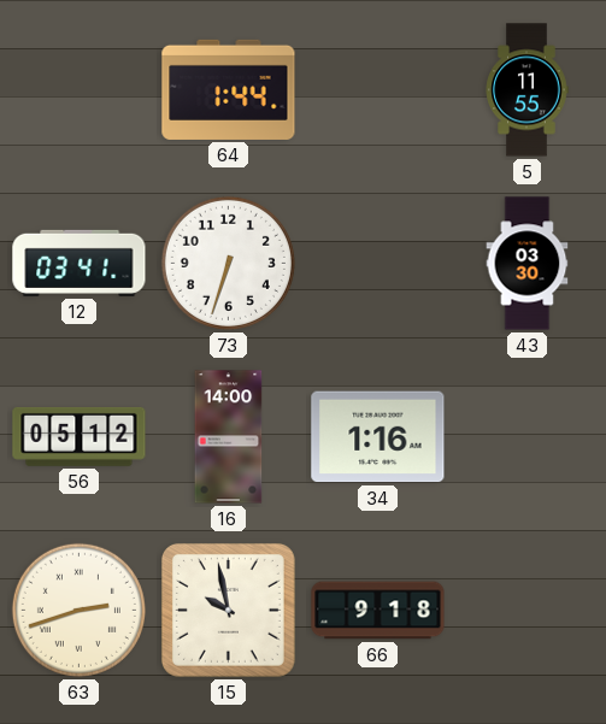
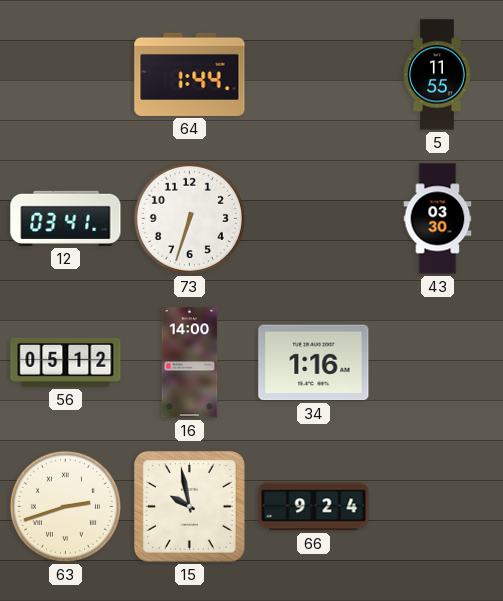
66: 9:18 -> 9:24 (314, 507)
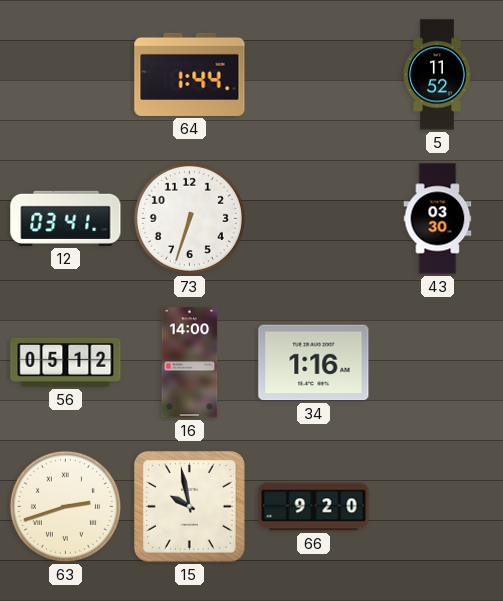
5: 11:55 -> 11:52 (437, 75)
66: 9:24 -> 9:20 (314, 507)
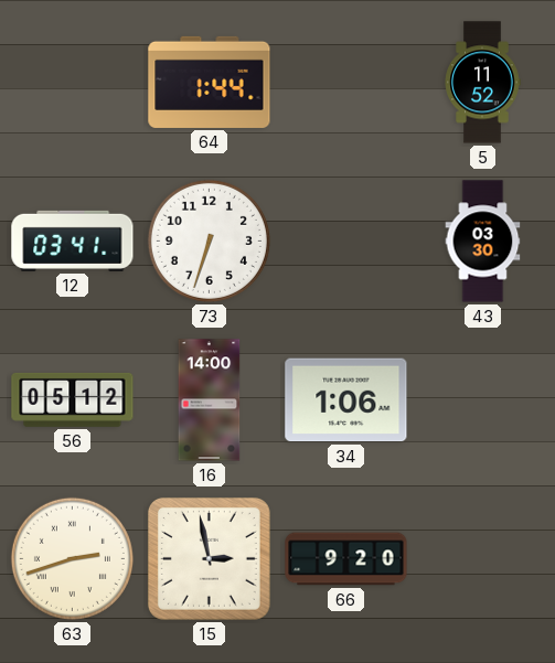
34: 1:16 -> 1:06 (346, 400)
15: 9:58 -> 2:58 (209, 558)
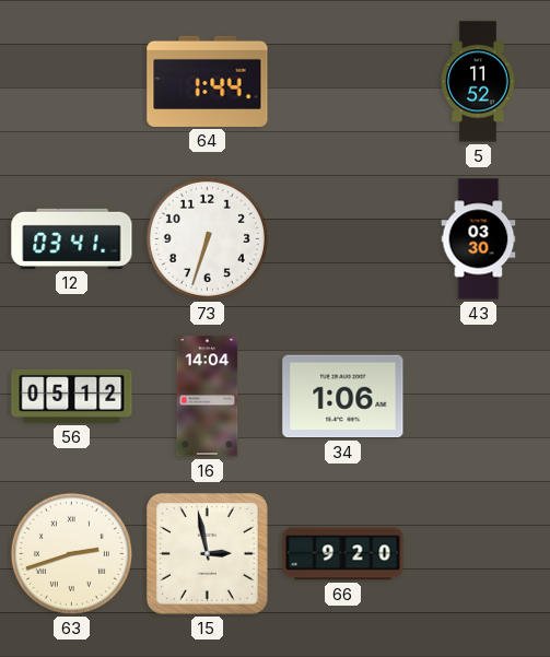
16: 14:00 -> 14:04 (208, 397)
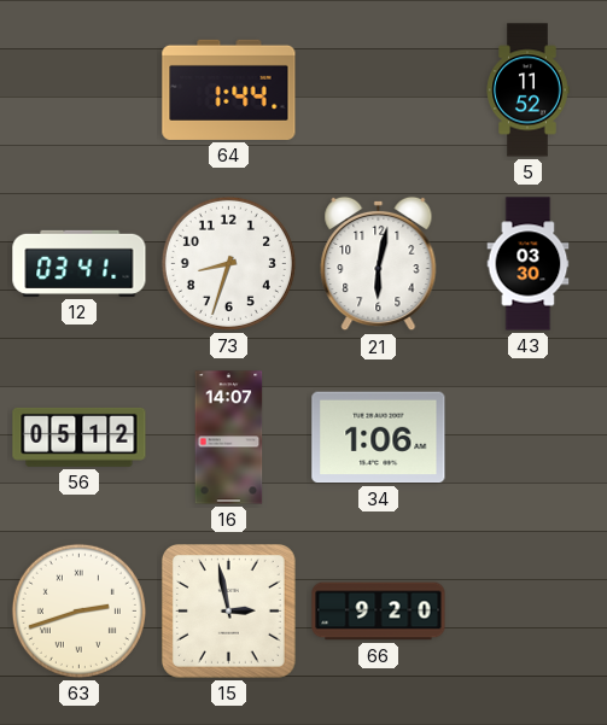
73: 6:33 -> 8:33 (228, 263)
21: none -> 6:02 (379, 264)
16: 14:04 -> 14:07 (229, 438)
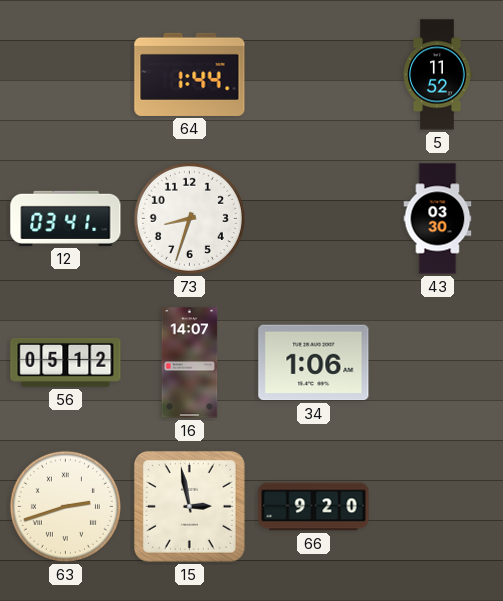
21: 6:02 -> none (379, 264)
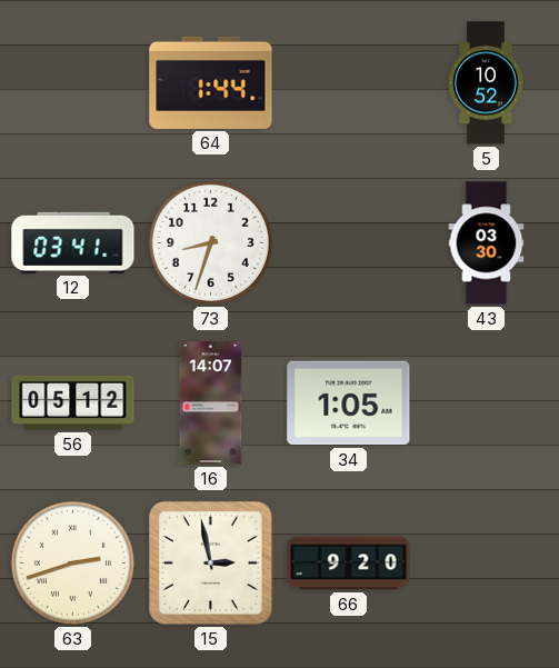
5: 11:52 -> 10:52 (486, 83)
34: 1:06 -> 1:05 (349, 403)
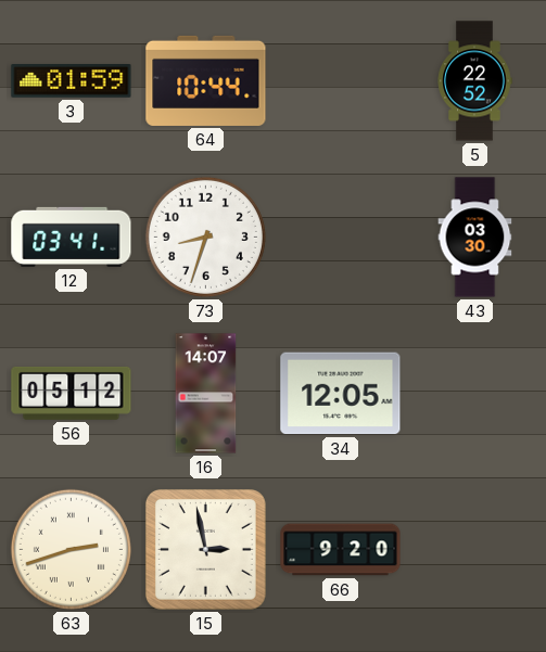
3: none -> 01:59 (72, 81)
64: 1:44 -> 10:44 (206, 80)
5: 10:52 -> 22:52 (474, 81)
34: 1:05 -> 12:05 (341, 394)
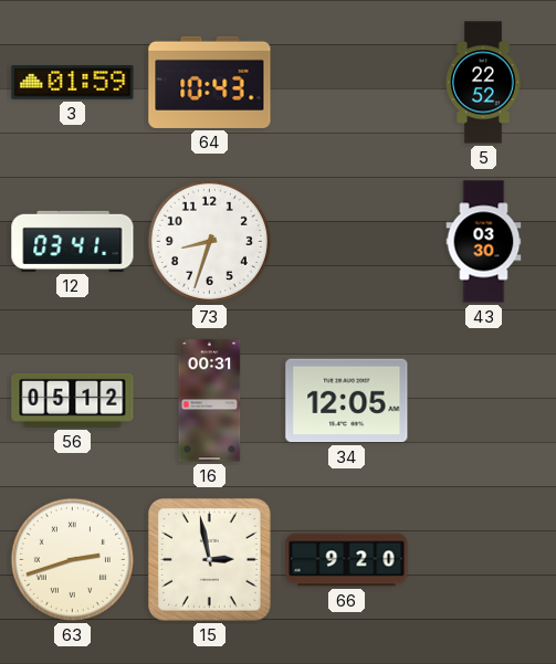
64: 10:44 -> 10:43 (210, 82)
16: 14:07 -> 00:31 (210, 401)
